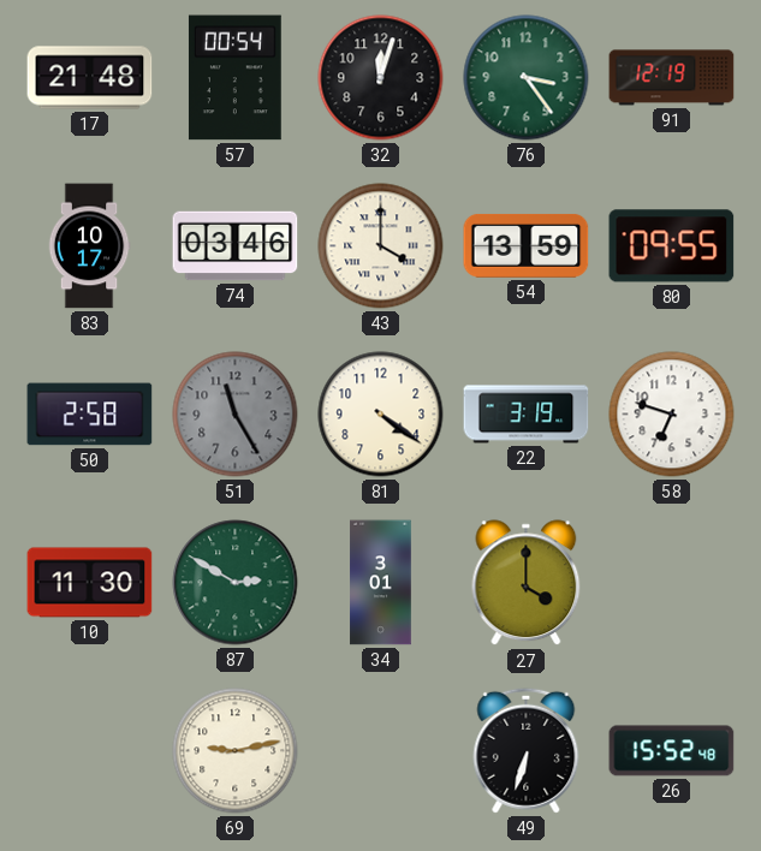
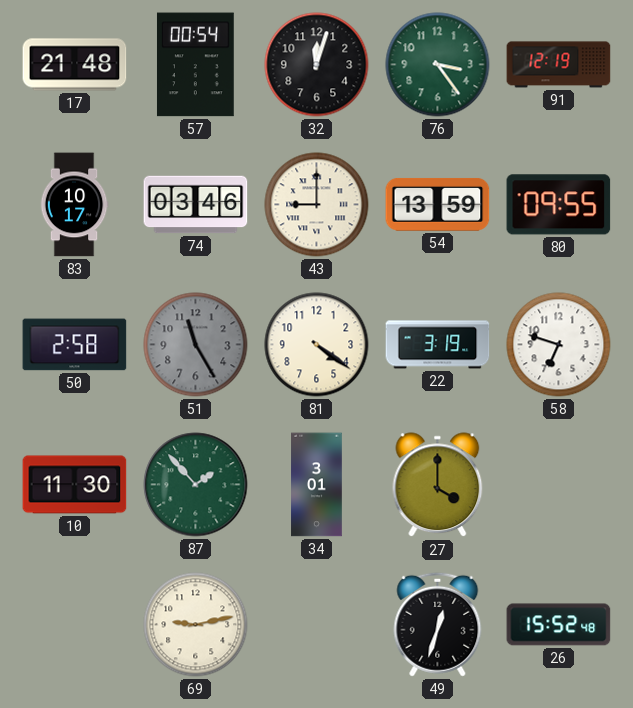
43: 4:00 -> 9:00 (317, 205)
87: 2:50 -> 1:53 (196, 485)
49: 6:33 -> 12:33 (438, 624)
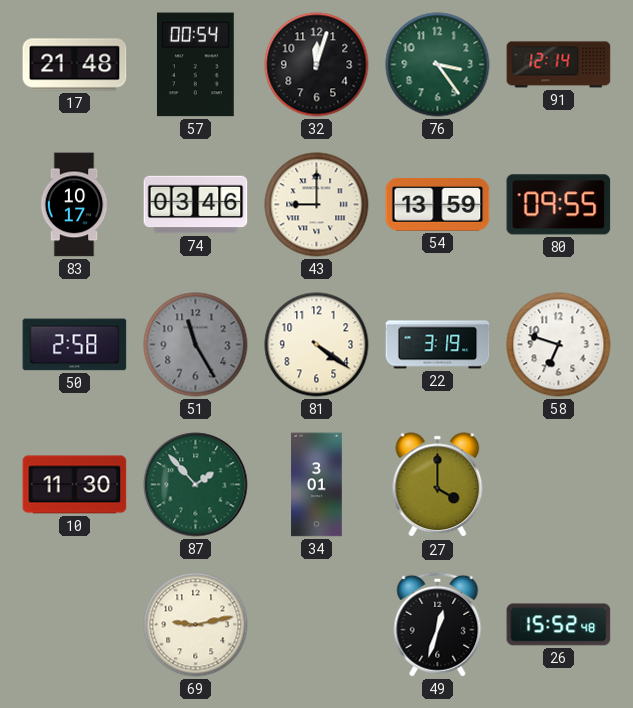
91: 12:19 -> 12:14 (559, 65)
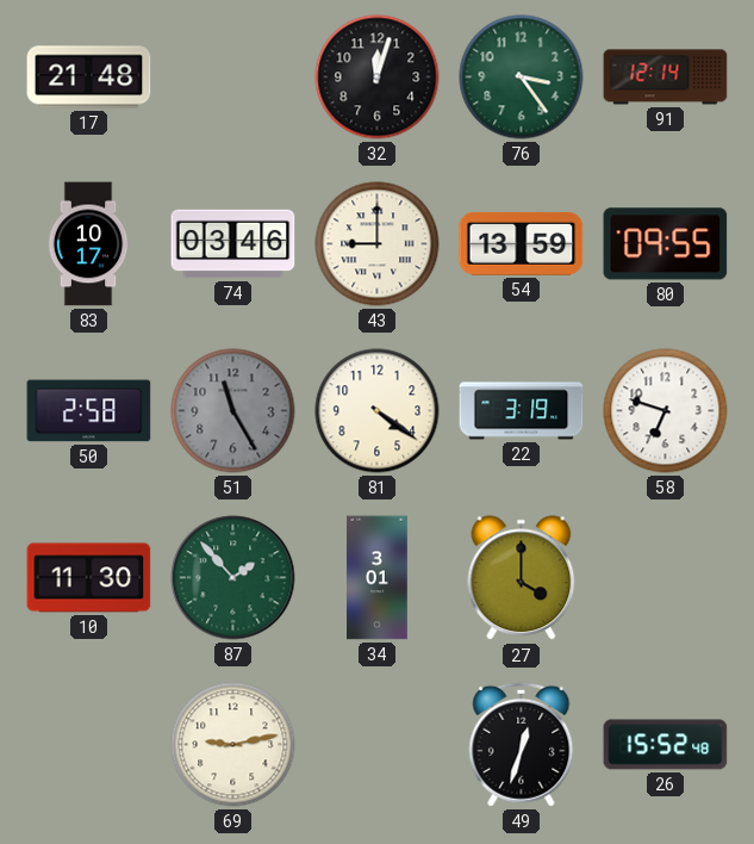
57: 00:54 -> none (195, 65)
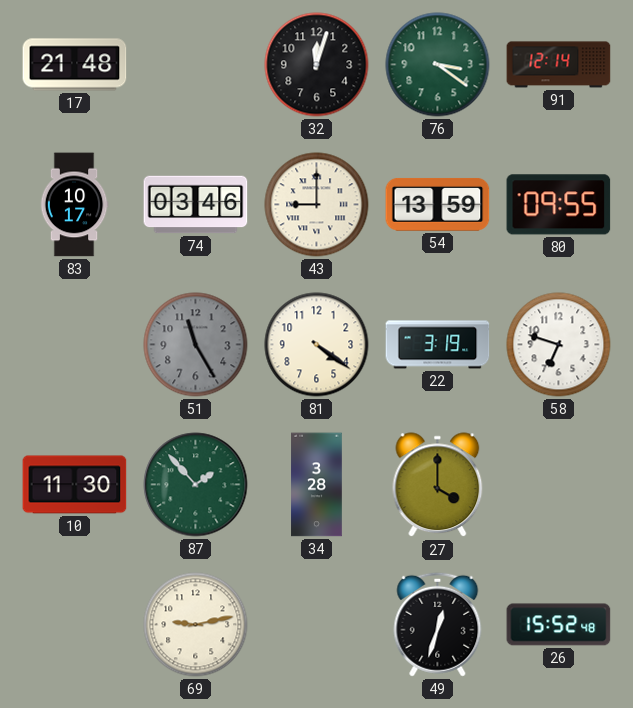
76: 3:24 -> 3:21 (438, 65)
50: 2:58 -> none (89, 411)
34: 3:01 -> 3:28 (317, 485)
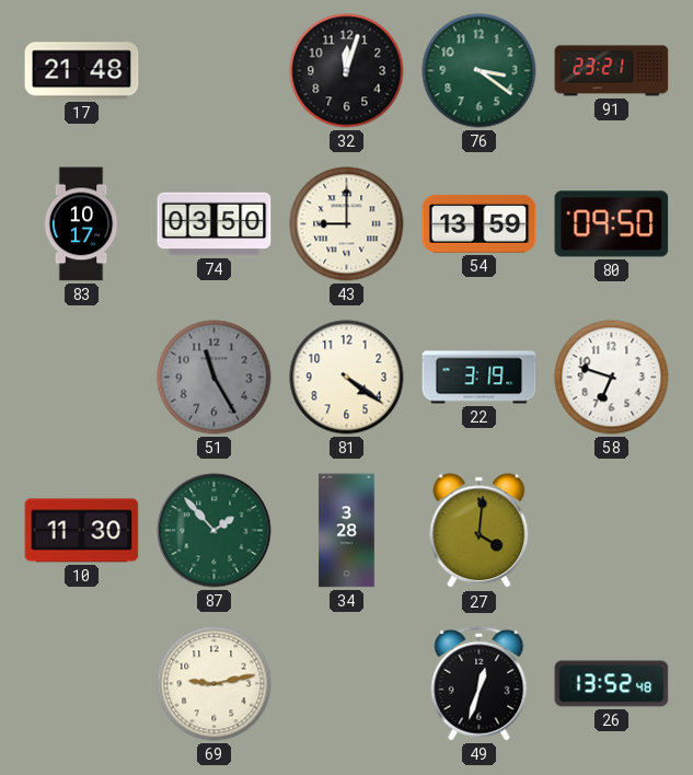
91: 12:14 -> 23:21 (612, 71)
74: 03:46 -> 03:50 (215, 224)
80: 09:55 -> 09:50 (612, 224)
27: 4:00 -> 4:01 (480, 531)
26: 15:52 -> 13:52 (612, 684)
